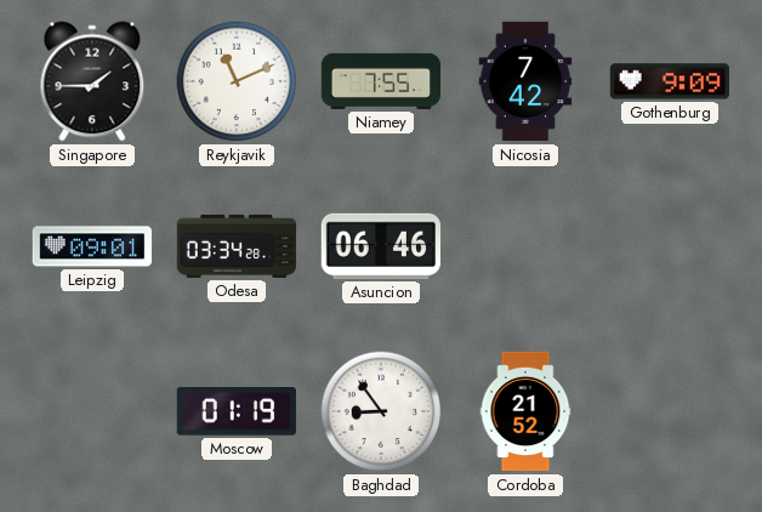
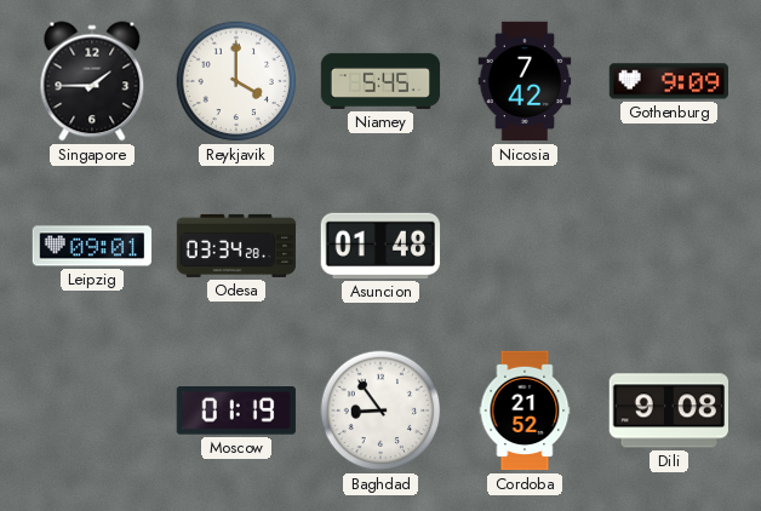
Reykjavik: 11:11 -> 4:00 (236, 81)
Niamey: 7:55 -> 5:45 (380, 81)
Asuncion: 06:46 -> 01:48 (379, 246)
Dili: none -> 9:08 (668, 410)
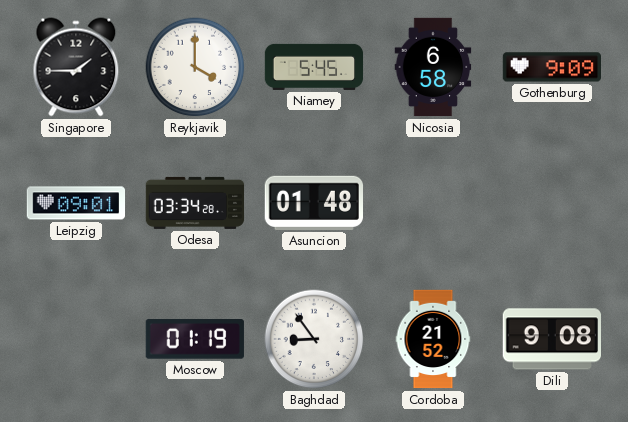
Nicosia: 7:42 -> 6:58 (433, 67)
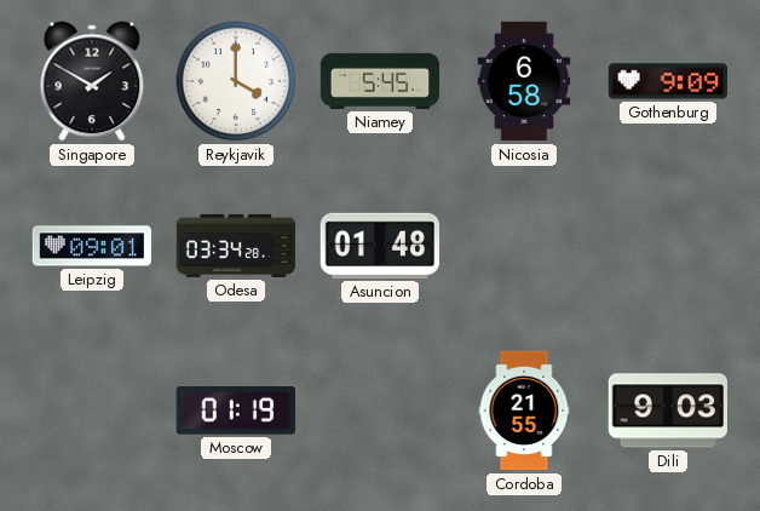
Singapore: 1:45 -> 1:50 (92, 81)
Baghdad: 8:54 -> none (314, 339)
Cordoba: 21:52 -> 21:55 (524, 410)
Dili: 9:08 -> 9:03 (667, 410)
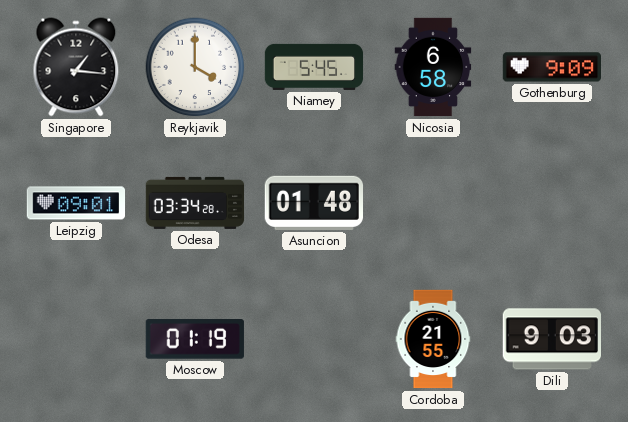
Singapore: 1:50 -> 1:16 (76, 67)
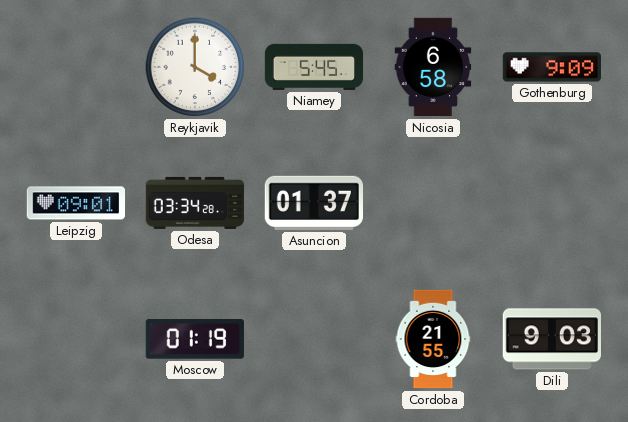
Singapore: 1:16 -> none (76, 67)
Asuncion: 01:48 -> 01:37 (313, 203)
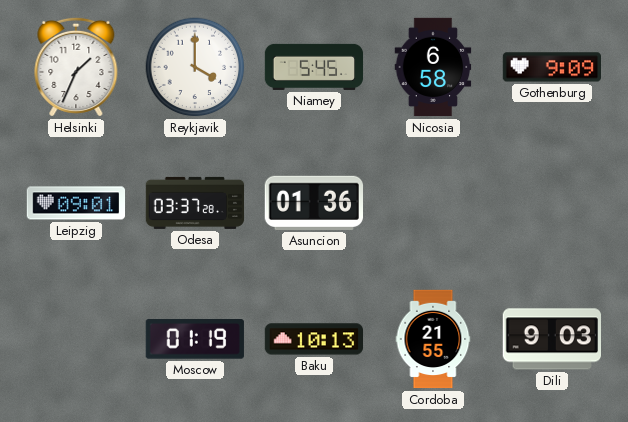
Helsinki: none -> 1:34 (76, 67)
Odesa: 03:34 -> 03:37 (195, 203)
Asuncion: 01:37 -> 01:36 (313, 203)
Baku: none -> 10:13 (313, 339)
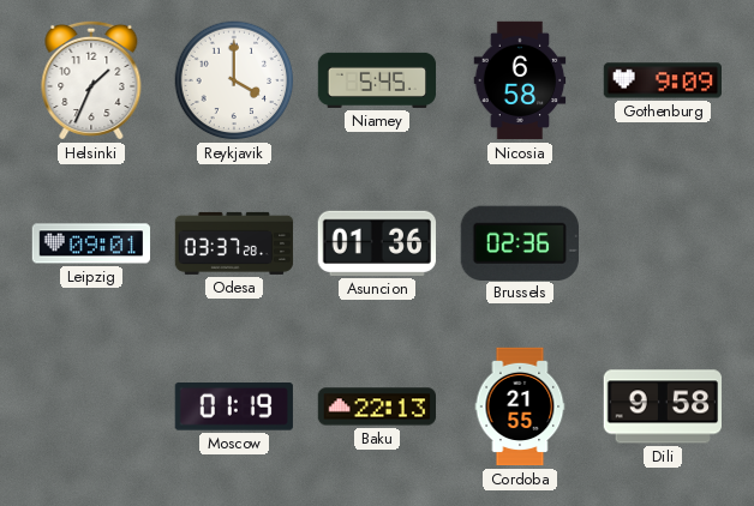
Brussels: none -> 02:36 (520, 242)
Baku: 10:13 -> 22:13 (376, 406)
Dili: 9:03 -> 9:58 (662, 406)
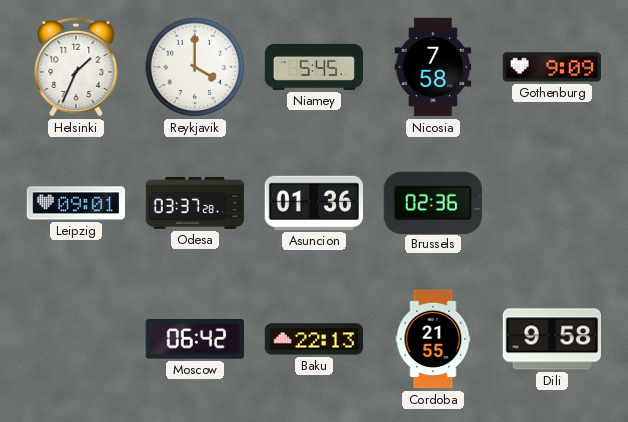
Nicosia: 6:58 -> 7:58 (433, 67)
Moscow: 01:19 -> 06:42 (195, 340)
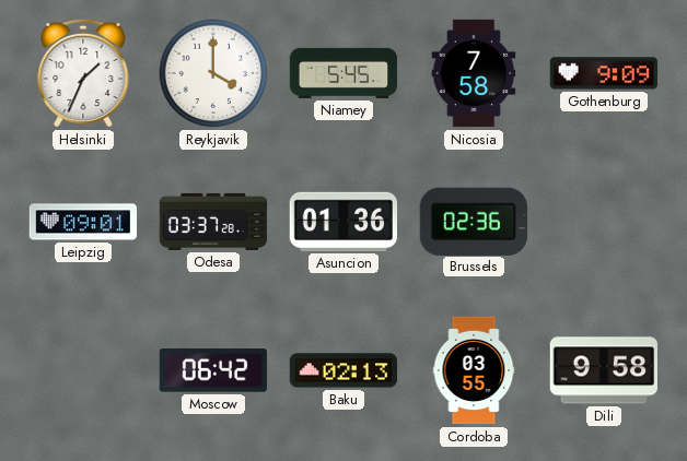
Baku: 22:13 -> 02:13 (342, 370)
Cordoba: 21:55 -> 03:55 (474, 370)
